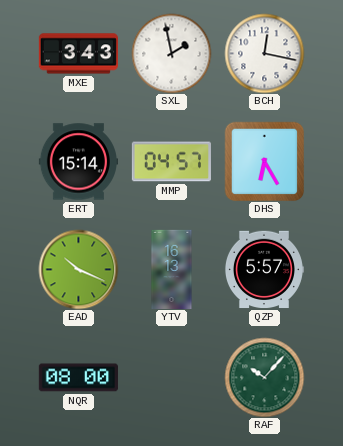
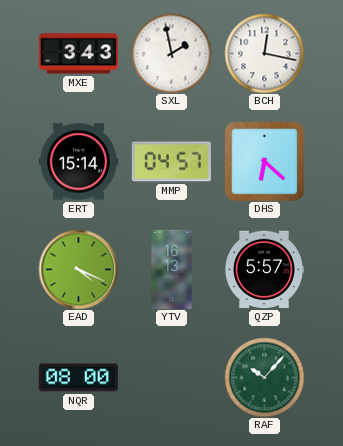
DHS: 6:25 -> 6:22 (264, 161)
EAD: 10:19 -> 4:19 (78, 269)
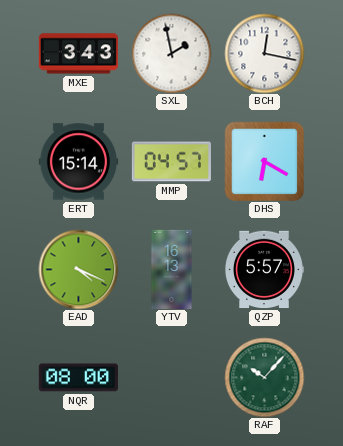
DHS: 6:22 -> 6:20 (264, 161)
